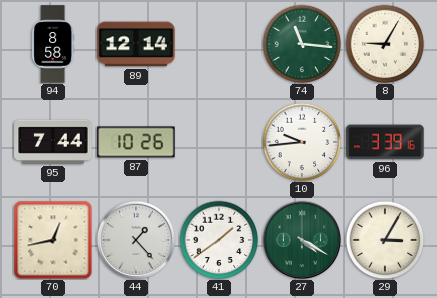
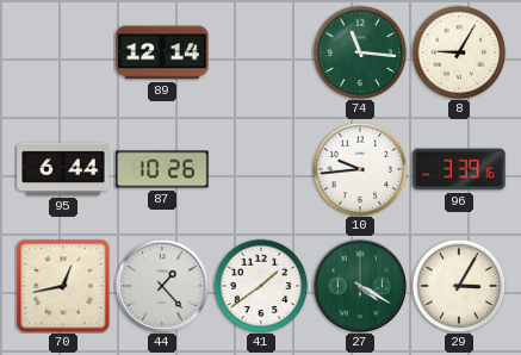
94: 8:58 -> none (53, 44)
95: 7:44 -> 6:44 (63, 169)
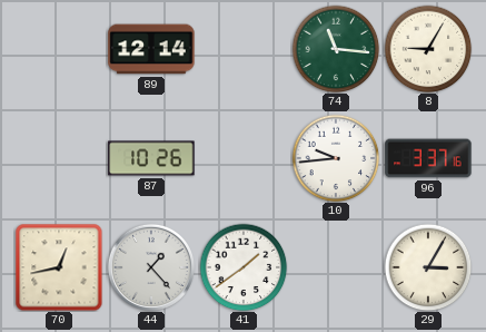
95: 6:44 -> none (63, 169)
96: 3:39 -> 3:37 (428, 158)
27: 4:20 -> none (360, 286)
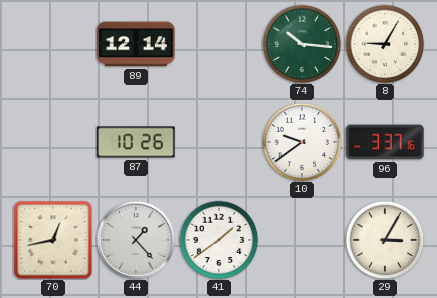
74: 11:16 -> 10:16 (302, 44)
10: 9:44 -> 9:39 (302, 142)
